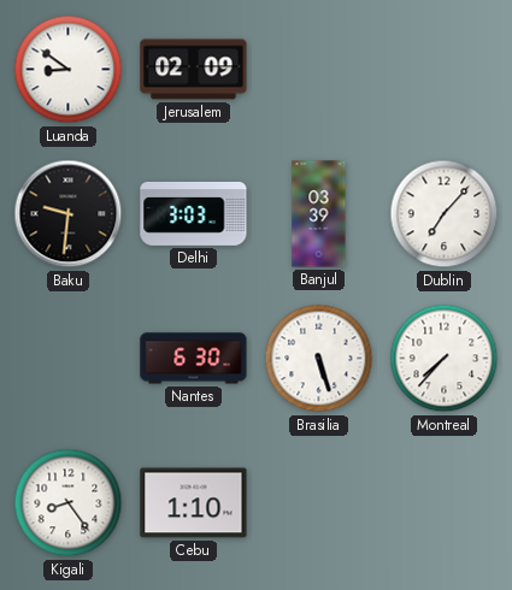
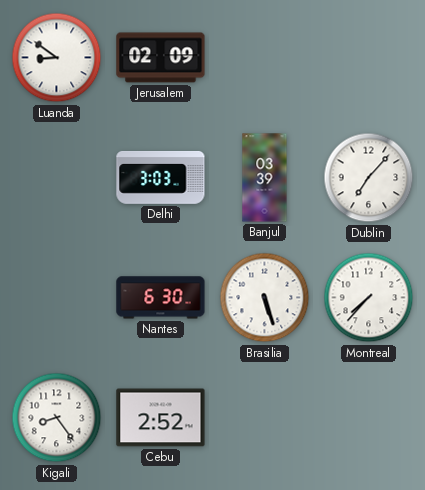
Baku: 9:31 -> none (69, 214)
Cebu: 1:10 -> 2:52 (161, 418)
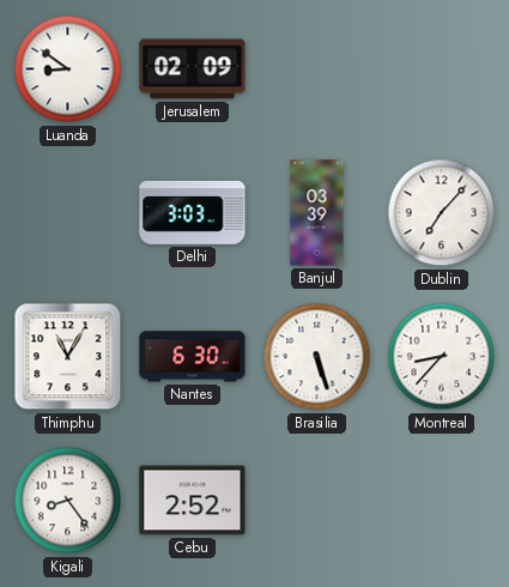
Thimphu: none -> 11:05 (68, 357)
Montreal: 7:37 -> 8:37 (442, 357)
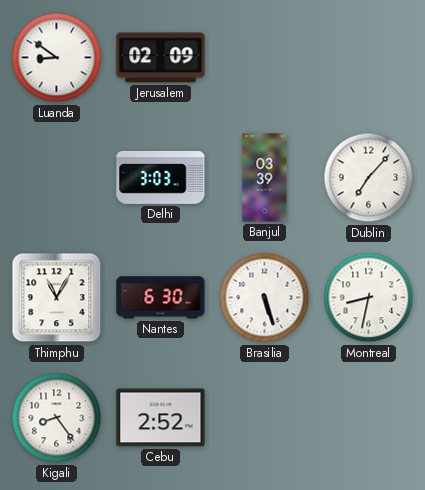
Montreal: 8:37 -> 8:32 (369, 298)
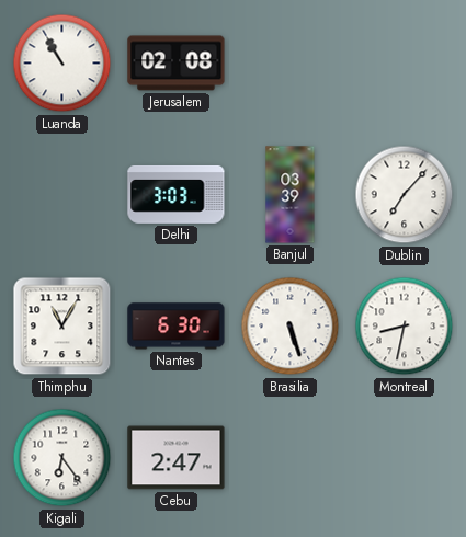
Luanda: 8:51 -> 10:55 (62, 64)
Jerusalem: 02:09 -> 02:08 (177, 64)
Kigali: 8:24 -> 6:24 (62, 458)
Cebu: 2:52 -> 2:47 (177, 458)
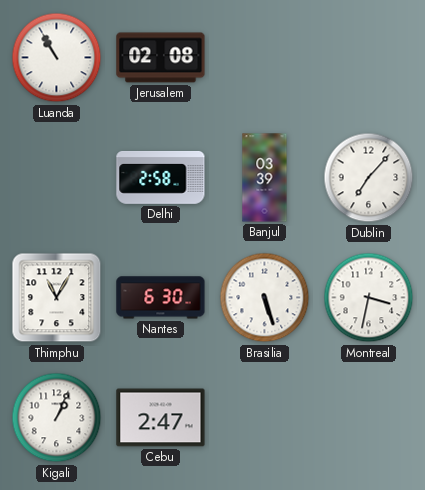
Delhi: 3:03 -> 2:58 (161, 177)
Montreal: 8:32 -> 3:32 (369, 298)
Kigali: 6:24 -> 1:04 (57, 418)
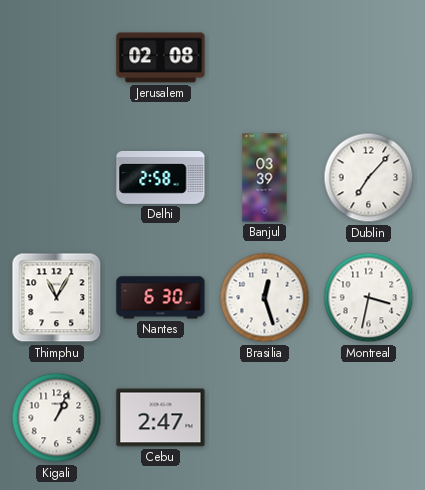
Luanda: 10:55 -> none (57, 58)
Brasilia: 5:27 -> 12:27 (265, 298)
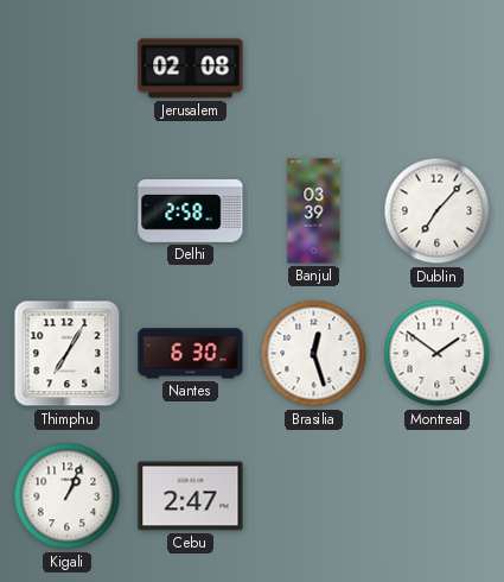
Thimphu: 11:05 -> 7:05 (68, 354)
Montreal: 3:32 -> 1:51 (438, 354)
